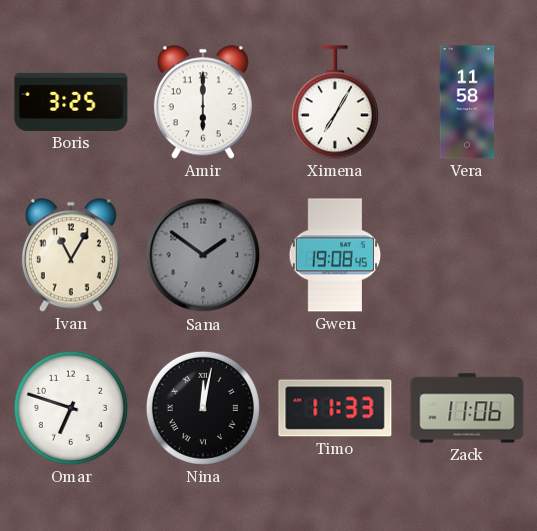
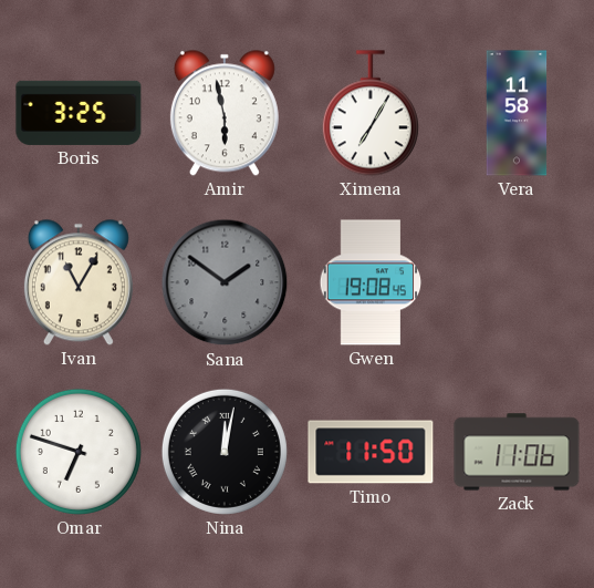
Amir: 6:00 -> 5:58 (225, 113)
Timo: 11:33 -> 11:50 (371, 452)
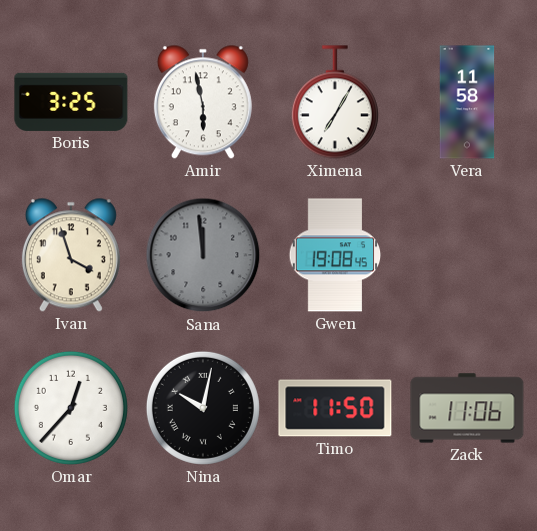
Ivan: 11:05 -> 3:57 (71, 255)
Sana: 1:51 -> 11:59 (203, 255)
Omar: 6:48 -> 12:37 (71, 408)
Nina: 12:02 -> 10:02 (203, 408)
